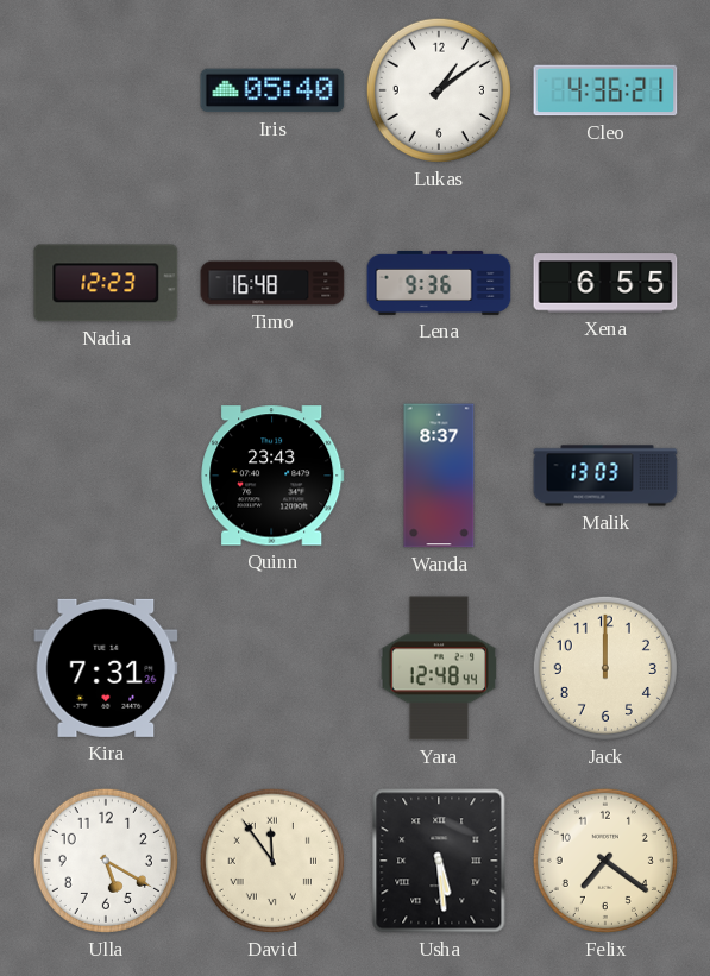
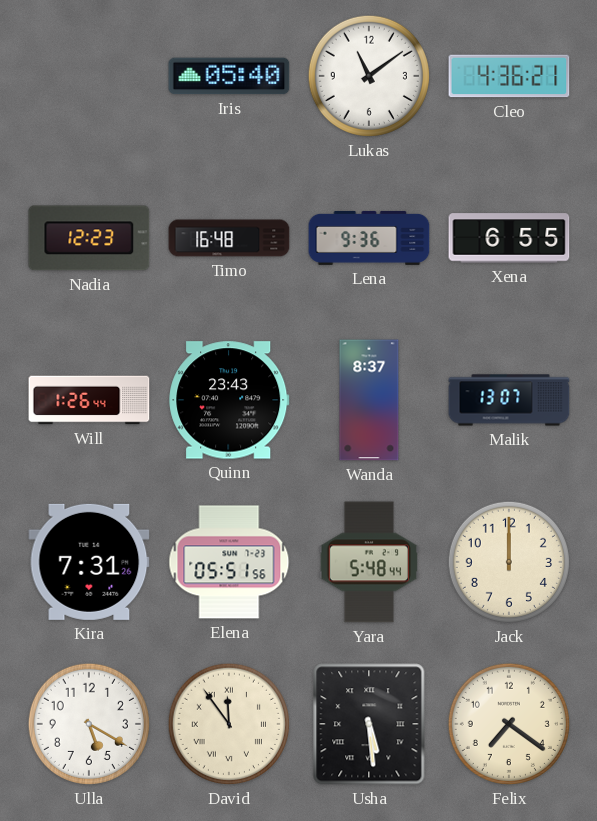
Lukas: 1:09 -> 11:09 (369, 76)
Will: none -> 1:26 (89, 400)
Malik: 13:03 -> 13:07 (509, 400)
Elena: none -> 05:51 (229, 562)
Yara: 12:48 -> 5:48 (368, 562)
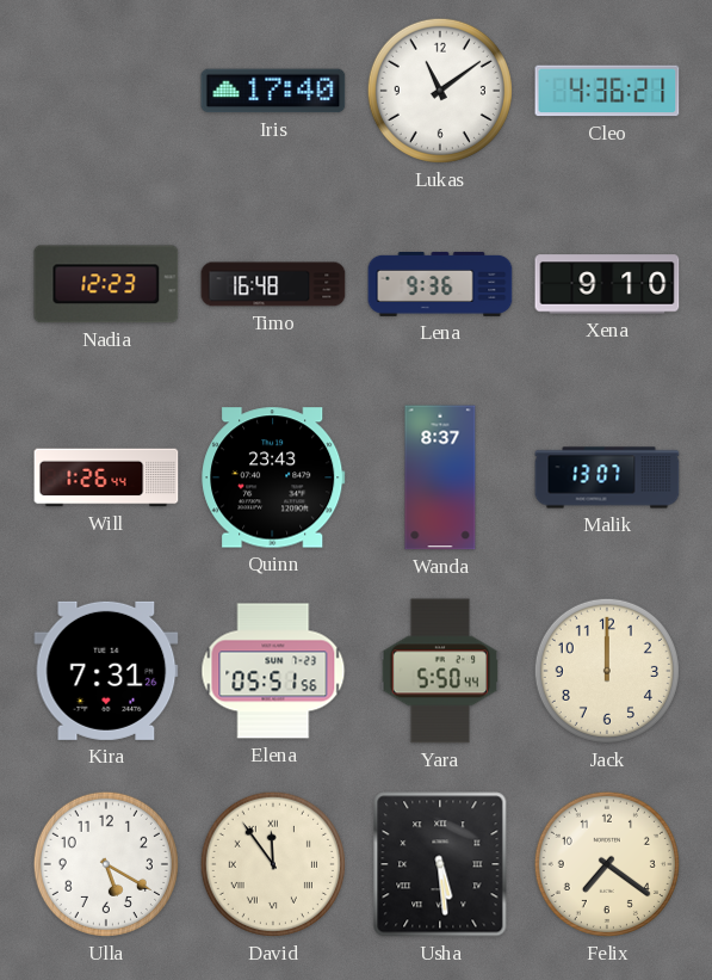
Iris: 05:40 -> 17:40 (273, 91)
Xena: 6:55 -> 9:10 (607, 284)
Yara: 5:48 -> 5:50 (439, 671)
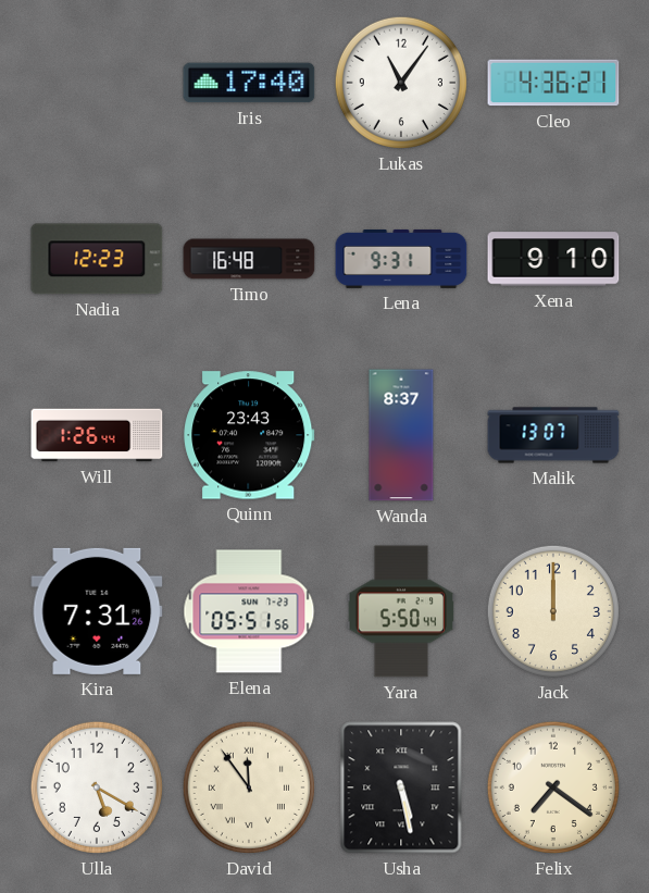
Lukas: 11:09 -> 11:06 (401, 83)
Lena: 9:36 -> 9:31 (401, 259)
Usha: 5:29 -> 5:28 (401, 787)
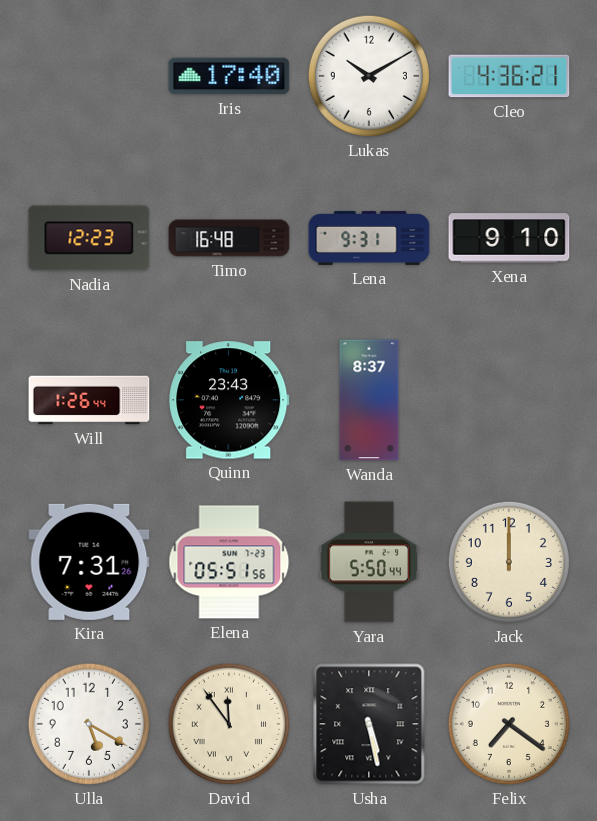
Lukas: 11:06 -> 10:10 (369, 76)
Malik: 13:07 -> none (553, 435)
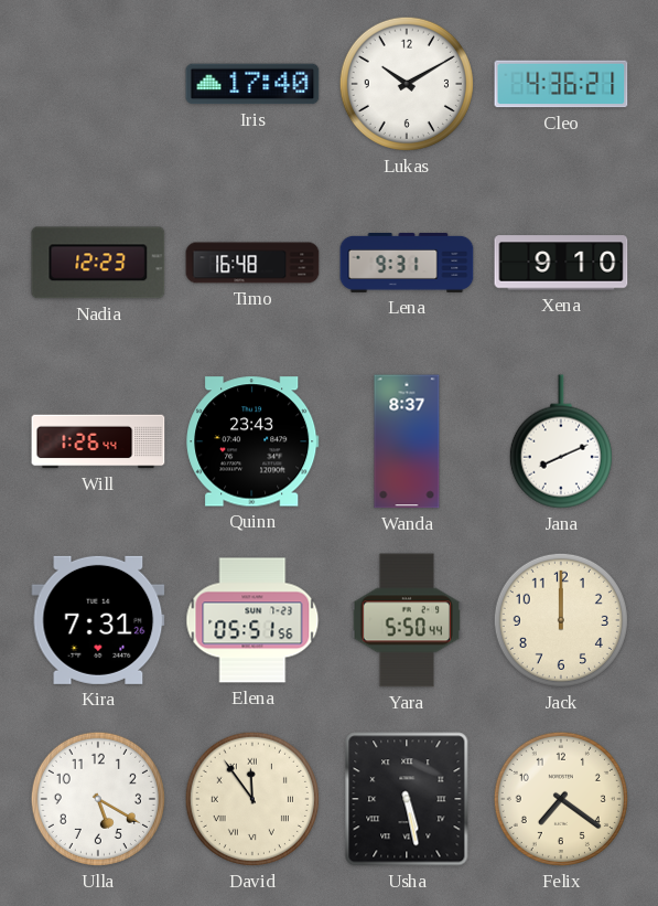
Jana: none -> 8:11 (561, 441)
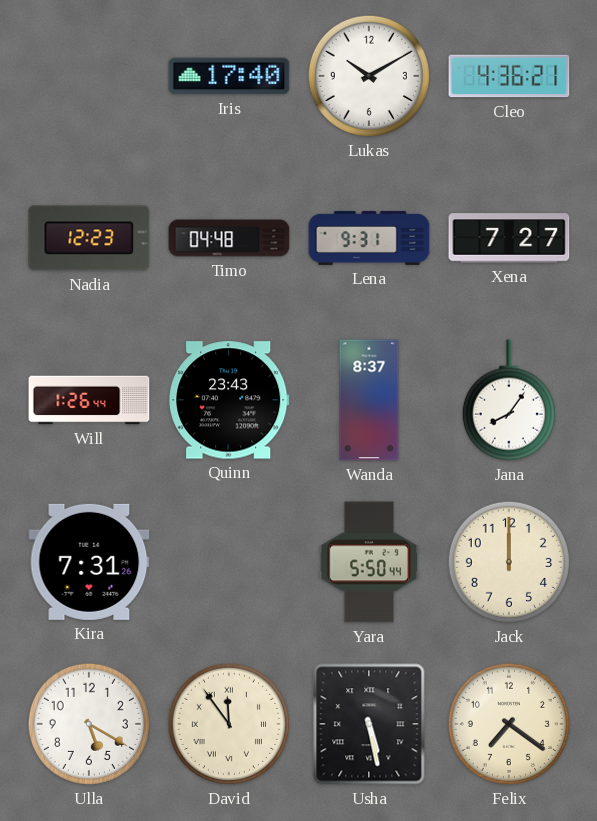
Timo: 16:48 -> 04:48 (229, 238)
Xena: 9:10 -> 7:27 (509, 238)
Jana: 8:11 -> 8:06 (509, 400)
Elena: 05:51 -> none (252, 620)
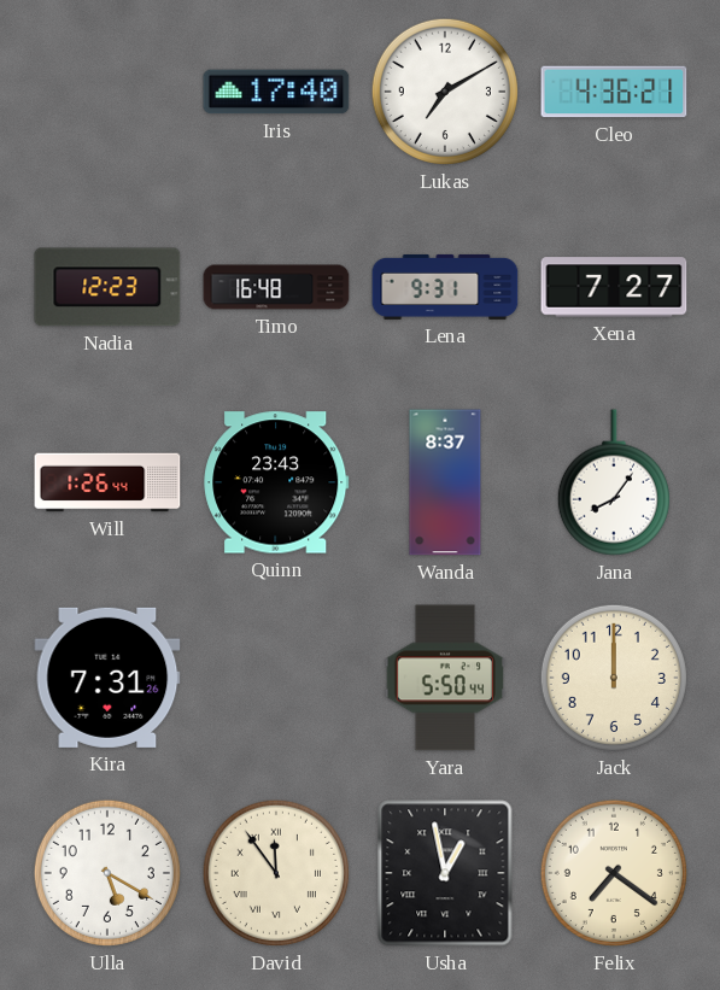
Lukas: 10:10 -> 7:10 (445, 92)
Timo: 04:48 -> 16:48 (276, 287)
Usha: 5:28 -> 12:58 (445, 873)
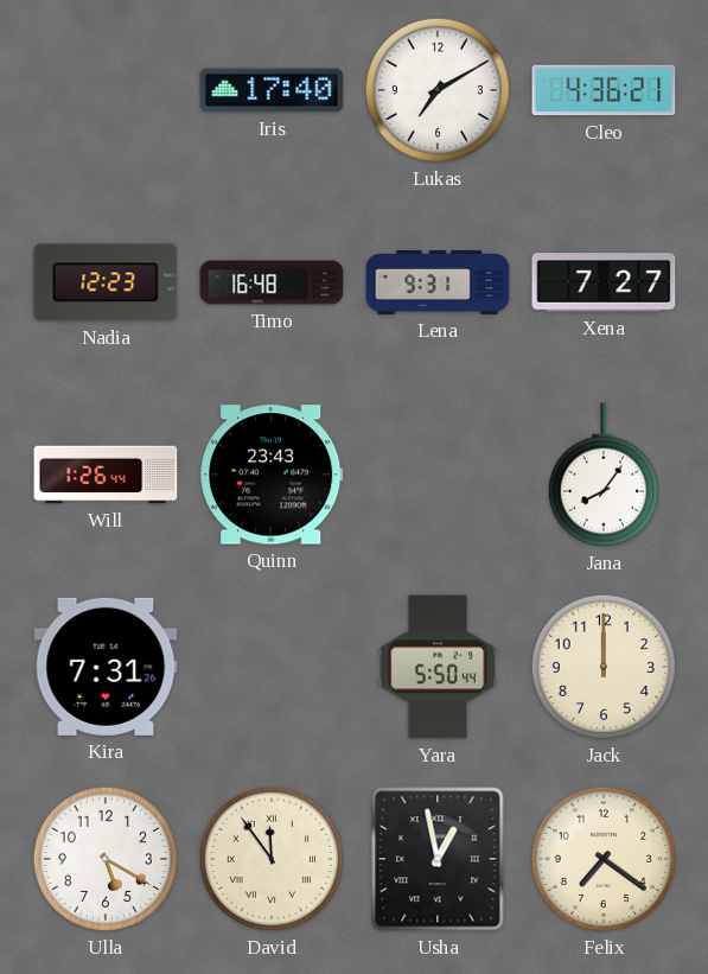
Wanda: 8:37 -> none (445, 482)
